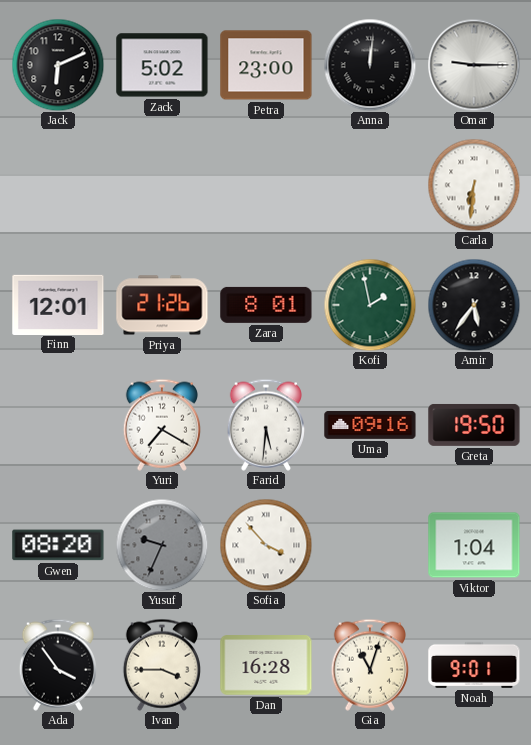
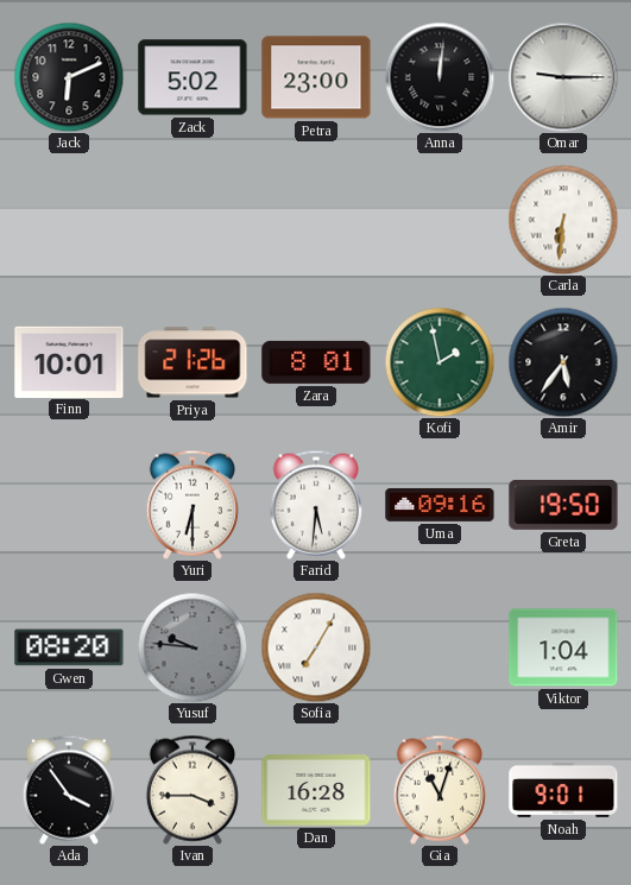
Finn: 12:01 -> 10:01 (69, 361)
Yuri: 7:20 -> 6:30 (193, 505)
Yusuf: 9:34 -> 9:46 (193, 647)
Sofia: 3:53 -> 7:05 (316, 647)
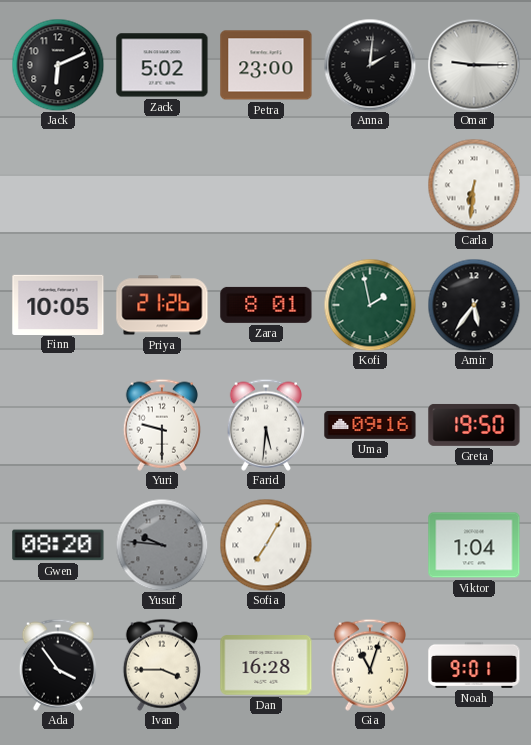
Anna: 12:01 -> 2:01 (370, 65)
Finn: 10:01 -> 10:05 (58, 304)
Yuri: 6:30 -> 9:30 (162, 425)
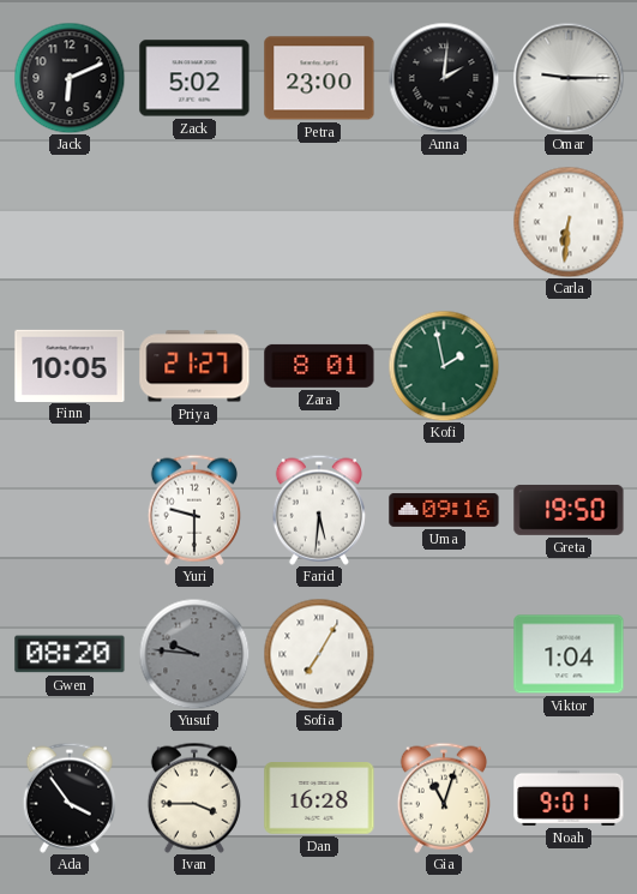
Priya: 21:26 -> 21:27 (194, 366)
Amir: 5:36 -> none (474, 305)
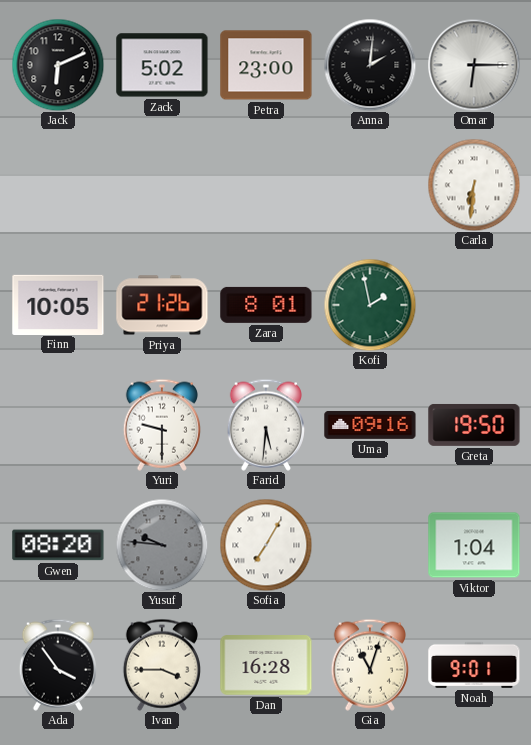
Omar: 9:15 -> 6:15 (474, 65)
Priya: 21:27 -> 21:26 (162, 305)
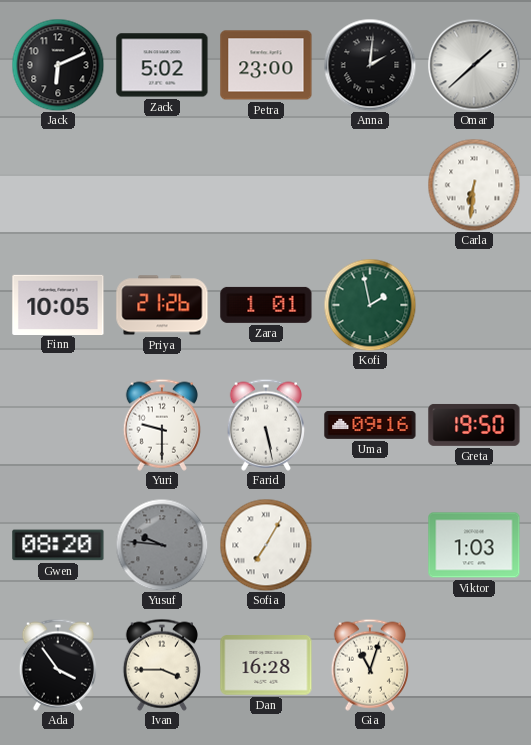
Omar: 6:15 -> 1:38 (474, 65)
Zara: 8:01 -> 1:01 (266, 305)
Farid: 5:31 -> 5:28 (266, 425)
Viktor: 1:04 -> 1:03 (474, 545)
Noah: 9:01 -> none (474, 665)
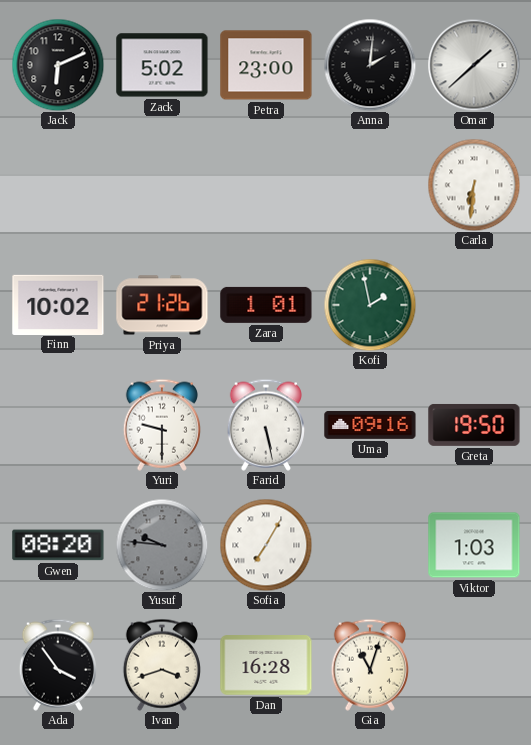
Finn: 10:05 -> 10:02 (58, 304)
Ivan: 3:45 -> 3:42 (162, 665)
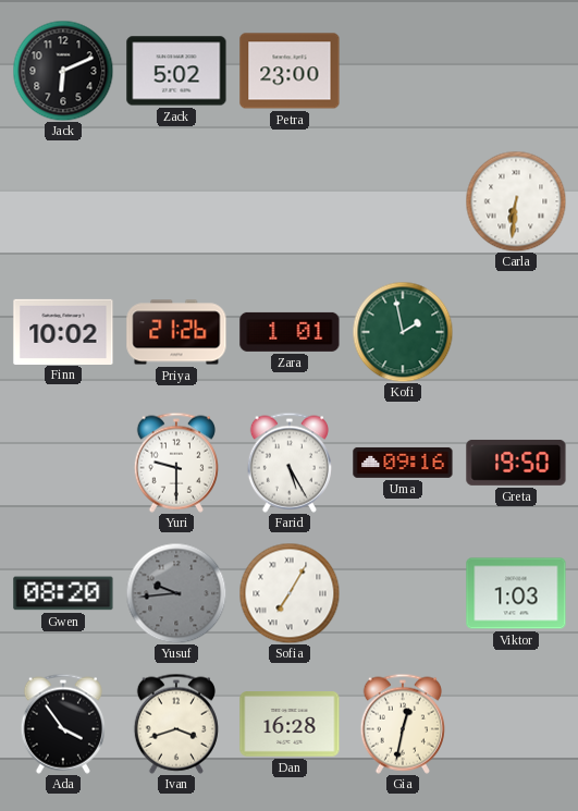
Anna: 2:01 -> none (370, 65)
Omar: 1:38 -> none (474, 65)
Farid: 5:28 -> 5:25 (290, 463)
Yusuf: 9:46 -> 9:44 (176, 593)
Gia: 11:03 -> 12:32 (403, 724)
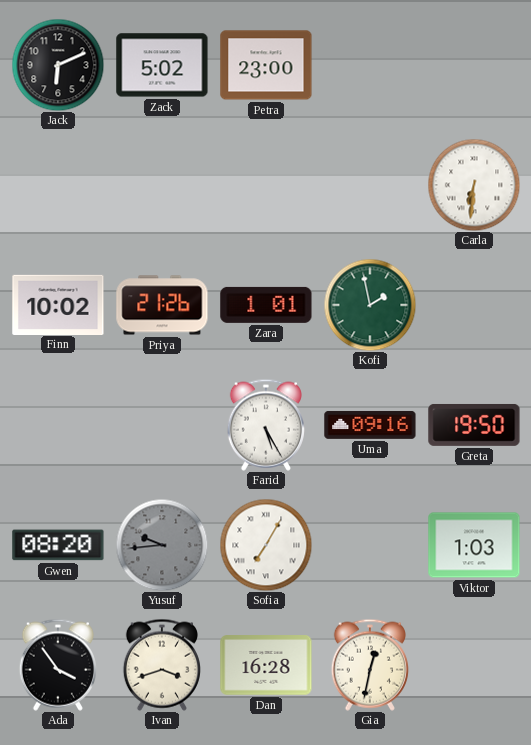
Yuri: 9:30 -> none (176, 463)
